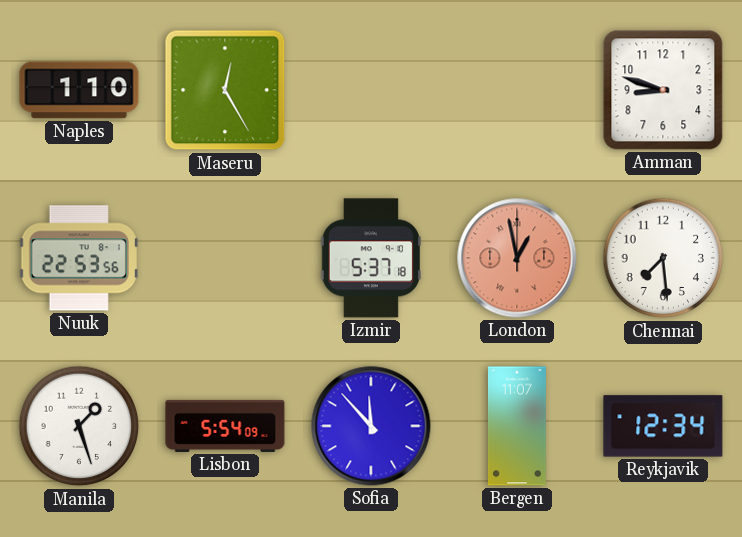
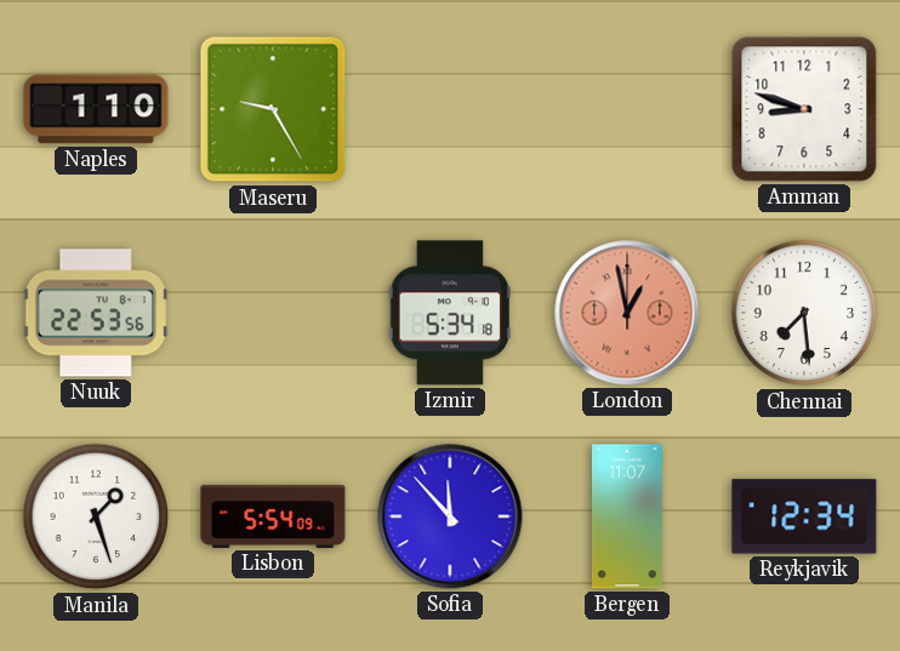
Maseru: 12:25 -> 9:25 (273, 109)
Izmir: 5:37 -> 5:34 (449, 313)
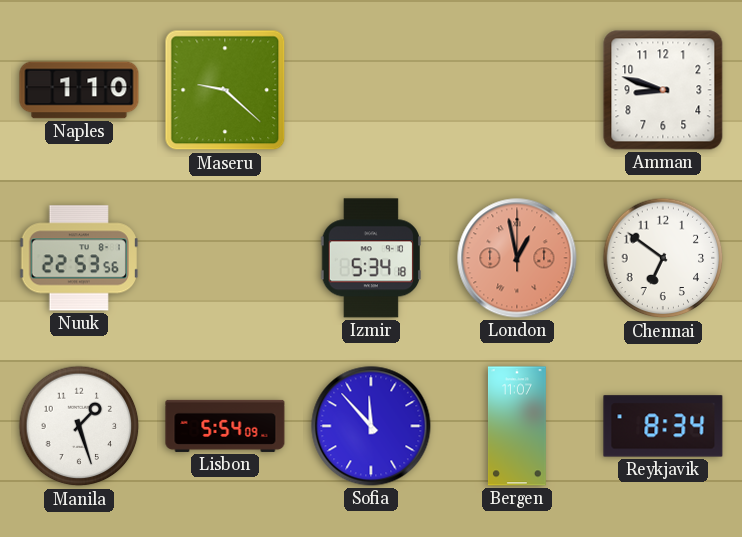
Maseru: 9:25 -> 9:22 (225, 90)
Chennai: 7:29 -> 6:51 (663, 258)
Reykjavik: 12:34 -> 8:34 (663, 426)
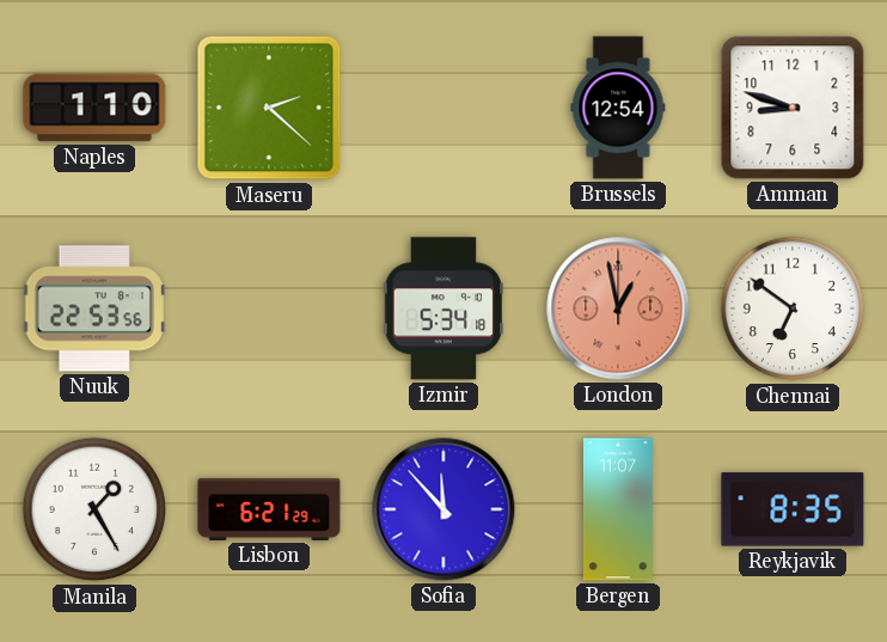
Maseru: 9:22 -> 2:22 (269, 108)
Brussels: none -> 12:54 (618, 108)
Manila: 1:27 -> 1:25 (94, 509)
Lisbon: 5:54 -> 6:21 (269, 509)
Reykjavik: 8:34 -> 8:35 (793, 509)
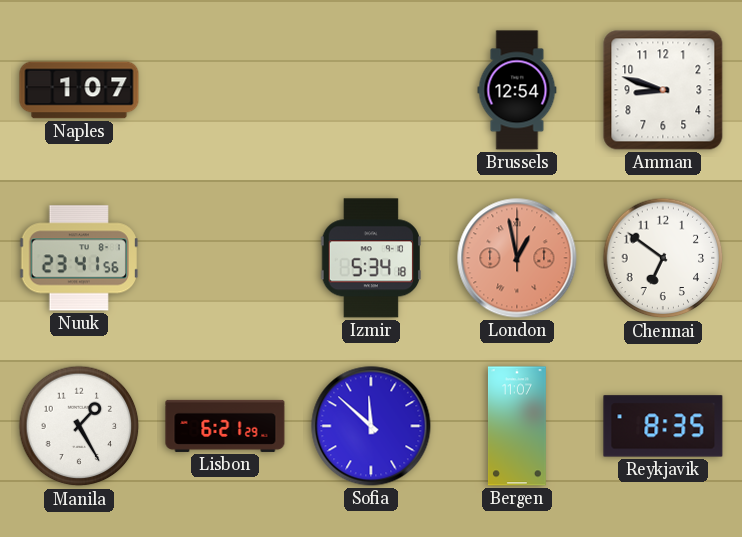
Naples: 1:10 -> 1:07 (79, 90)
Maseru: 2:22 -> none (269, 108)
Nuuk: 22:53 -> 23:41 (78, 258)
Sofia: 11:53 -> 11:52 (371, 426)
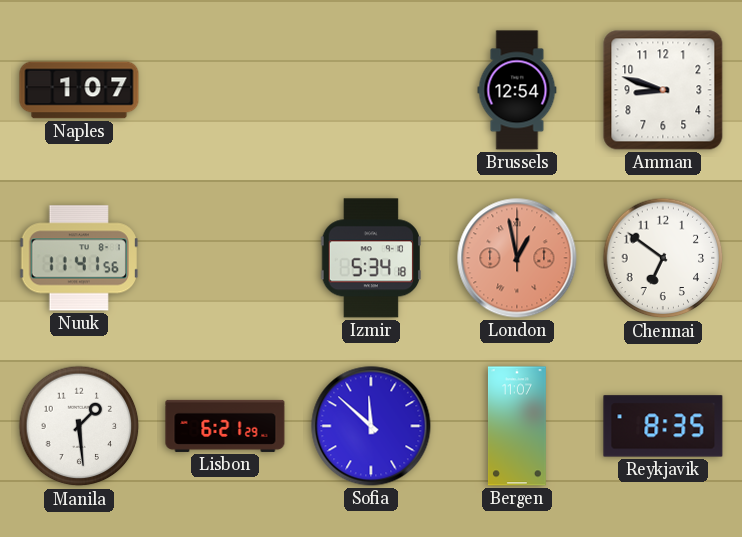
Nuuk: 23:41 -> 11:41 (78, 258)
Manila: 1:25 -> 1:29 (79, 426)
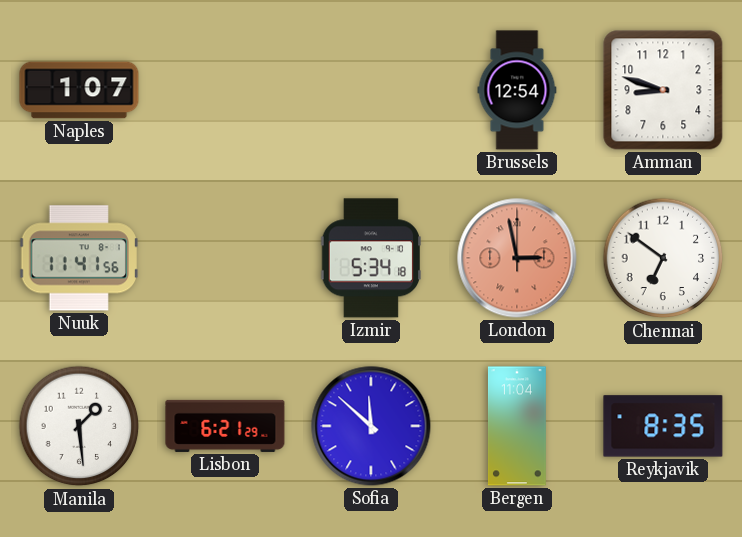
London: 12:58 -> 2:58 (517, 258)
Bergen: 11:07 -> 11:04 (517, 426)
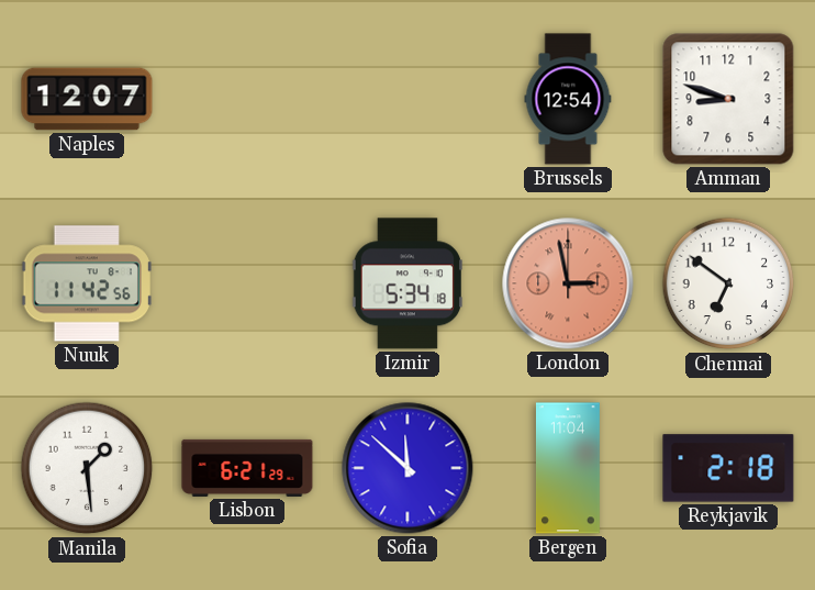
Naples: 1:07 -> 12:07 (87, 99)
Nuuk: 11:41 -> 11:42 (86, 283)
Reykjavik: 8:35 -> 2:18 (728, 468)
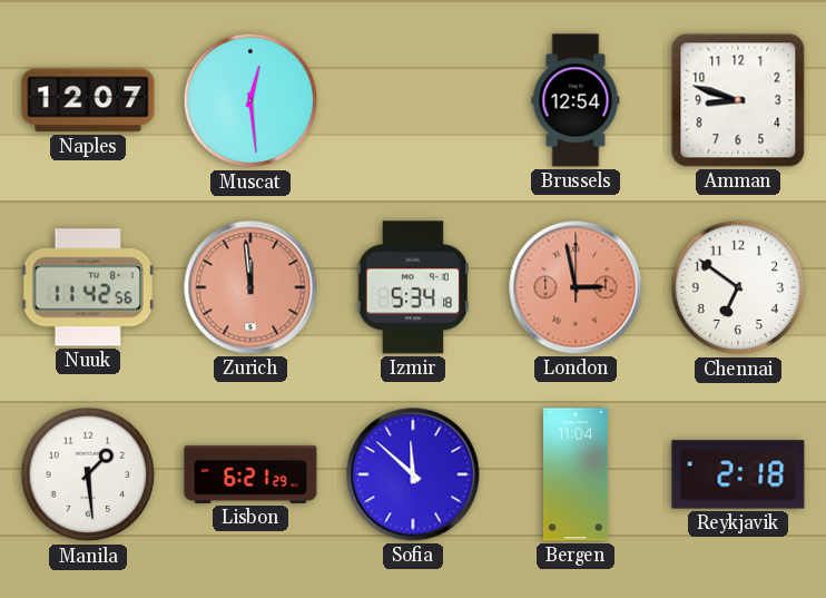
Muscat: none -> 12:29 (250, 100)
Zurich: none -> 11:59 (250, 287)
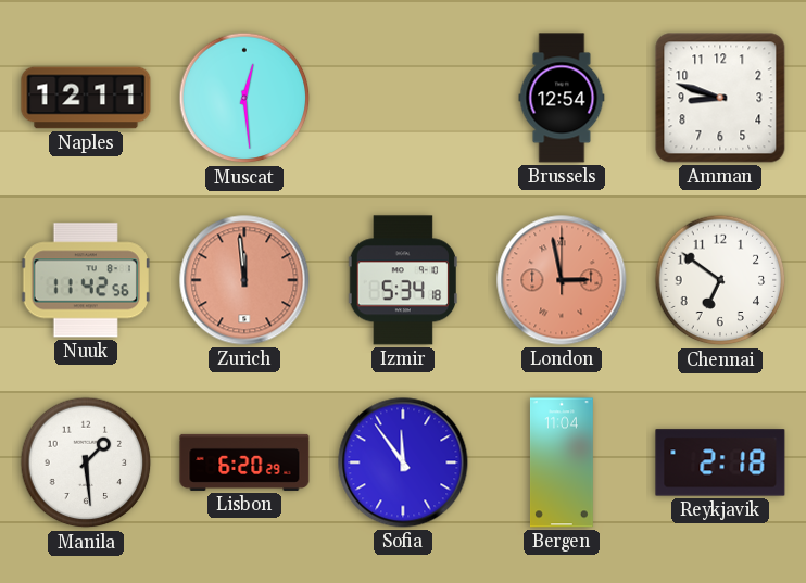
Naples: 12:07 -> 12:11 (86, 98)
Lisbon: 6:21 -> 6:20 (244, 462)
Sofia: 11:52 -> 11:54 (403, 462)
